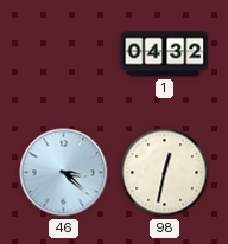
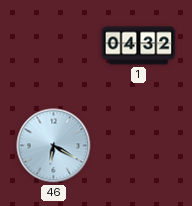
46: 3:22 -> 6:20 (54, 146)
98: 12:32 -> none (165, 173)
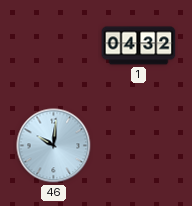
46: 6:20 -> 10:01 (54, 146)
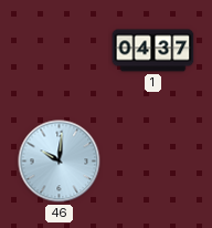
1: 04:32 -> 04:37 (153, 51)
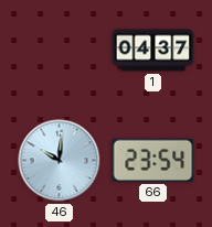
66: none -> 23:54 (153, 160)
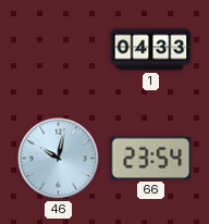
1: 04:37 -> 04:33 (151, 50)
46: 10:01 -> 10:02 (59, 159)
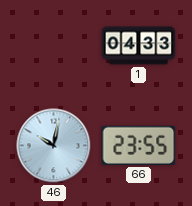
66: 23:54 -> 23:55 (139, 145)
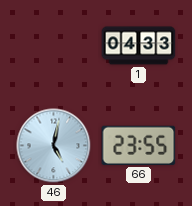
46: 10:02 -> 5:02 (54, 146)
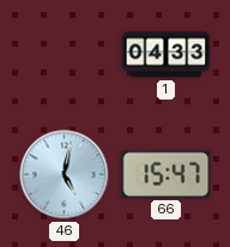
66: 23:55 -> 15:47 (167, 174)
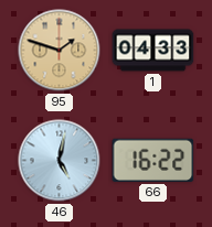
95: none -> 1:48 (60, 51)
66: 15:47 -> 16:22 (153, 160)
